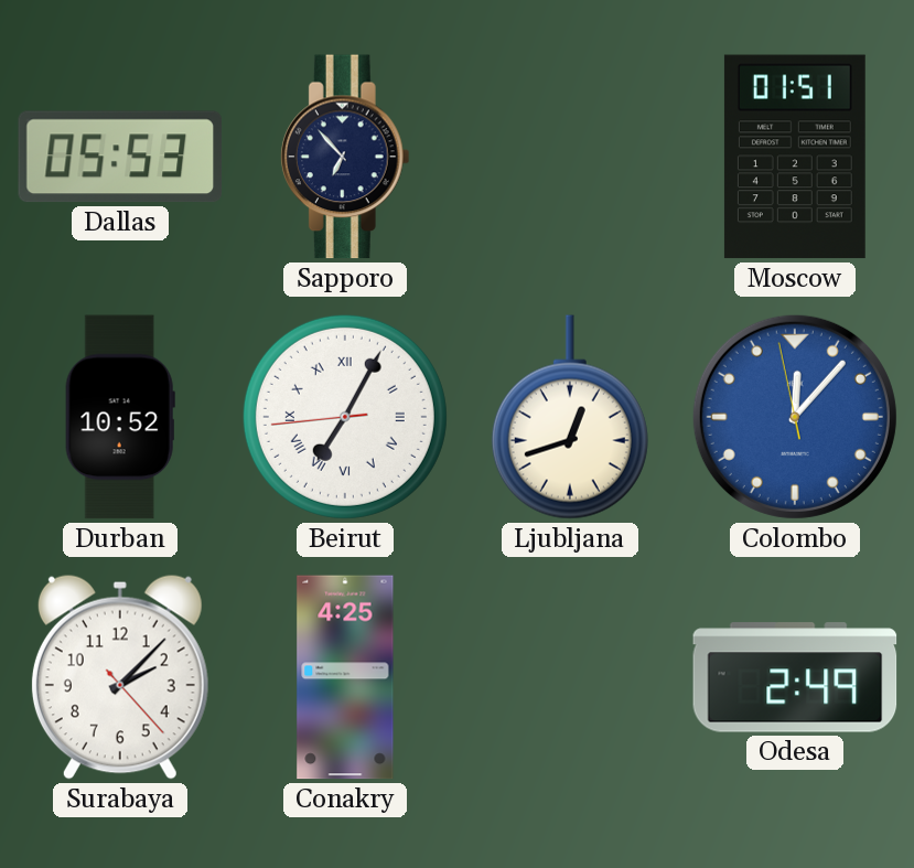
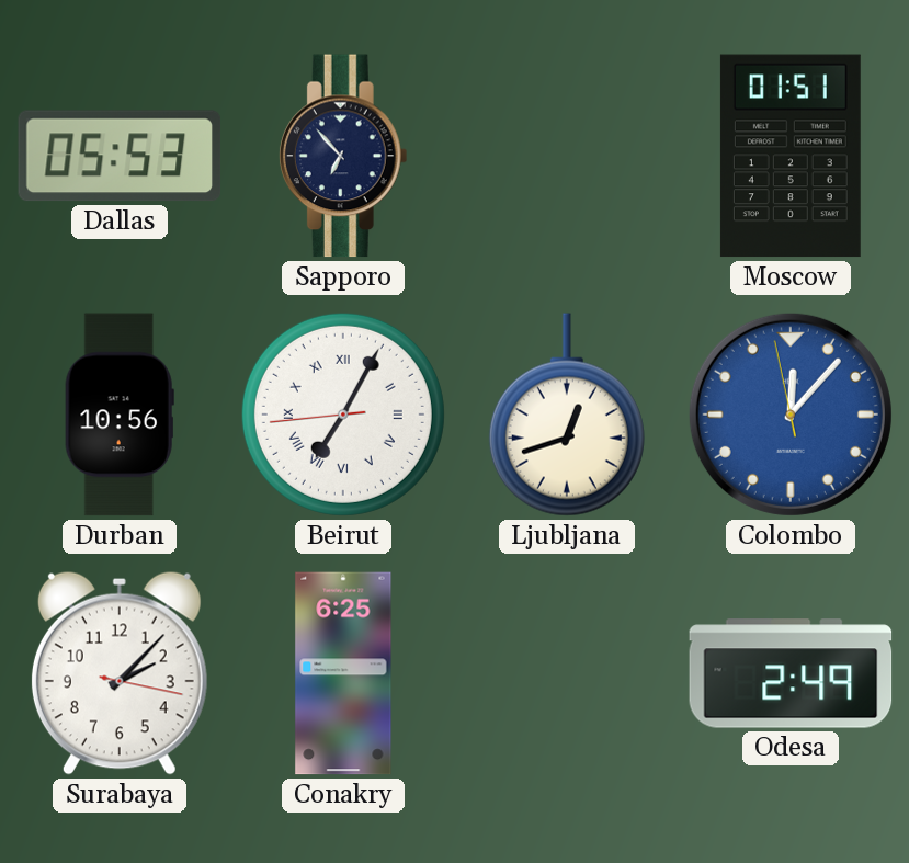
Durban: 10:52 -> 10:56 (120, 415)
Surabaya: 2:07:23 -> 2:07:17 (120, 673)
Conakry: 4:25 -> 6:25 (343, 673)
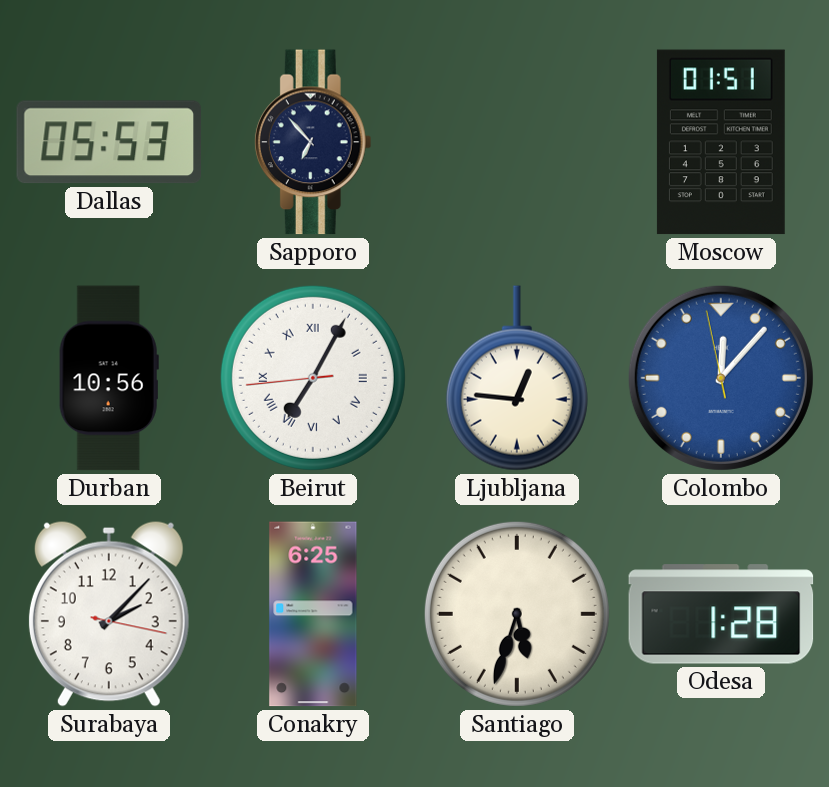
Ljubljana: 12:42 -> 12:46 (517, 378)
Santiago: none -> 5:33 (517, 614)
Odesa: 2:49 -> 1:28 (721, 614)
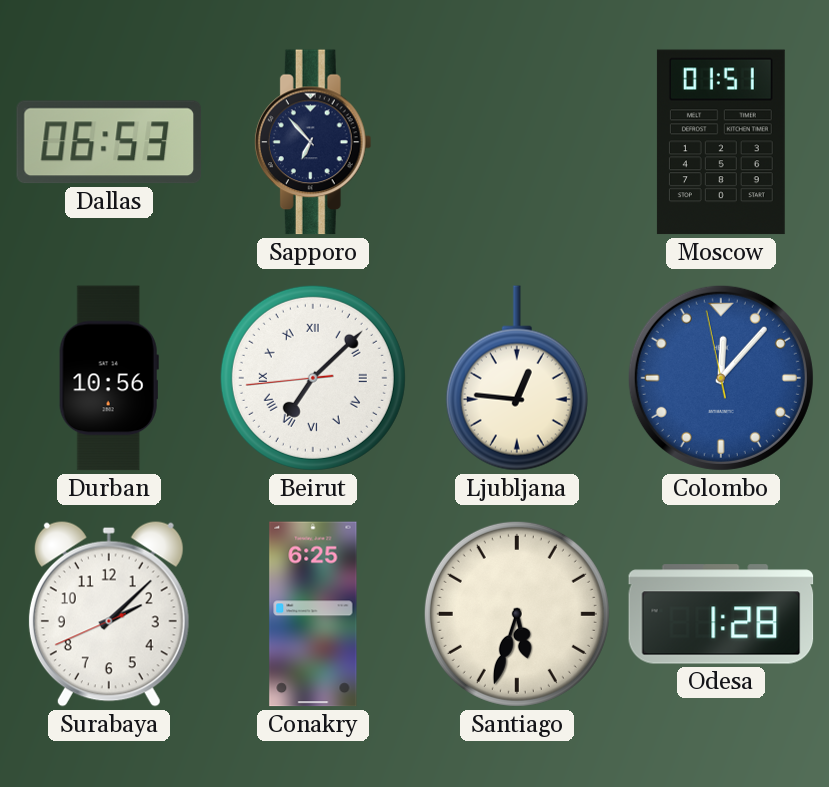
Dallas: 05:53 -> 06:53 (108, 142)
Beirut: 7:04 -> 7:07 (313, 378)
Surabaya: 2:07:17 -> 2:07:41 (109, 614)
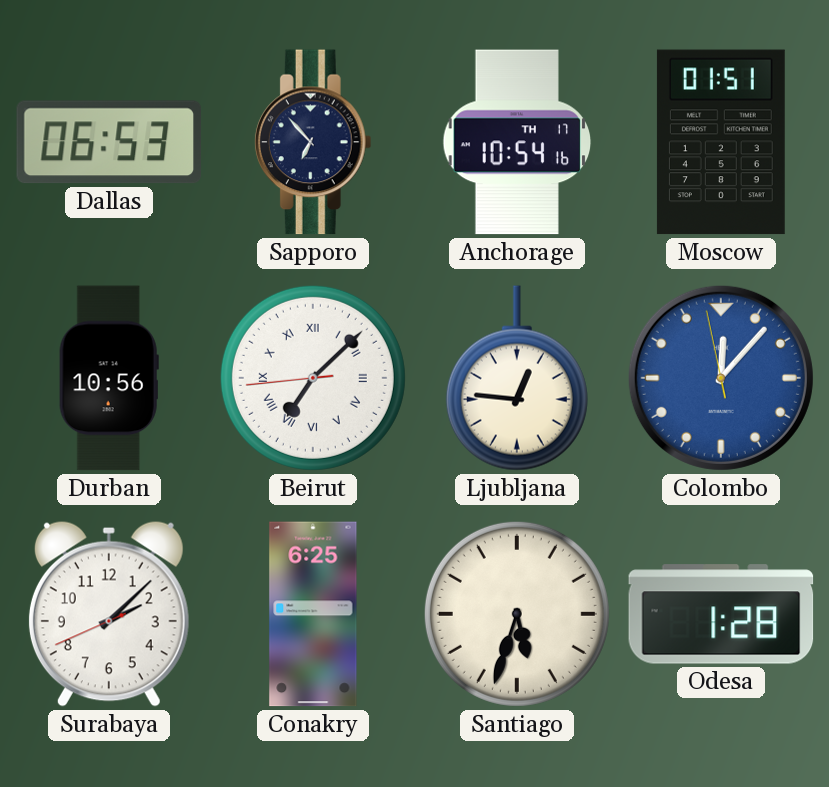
Anchorage: none -> 10:54 (517, 142)
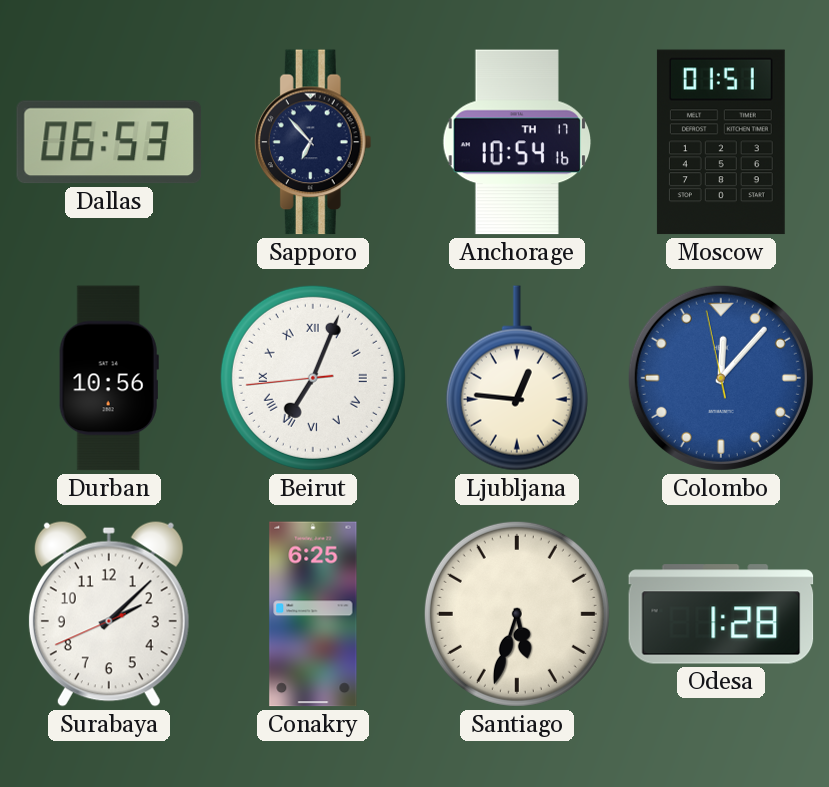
Beirut: 7:07 -> 7:03 (313, 378)
